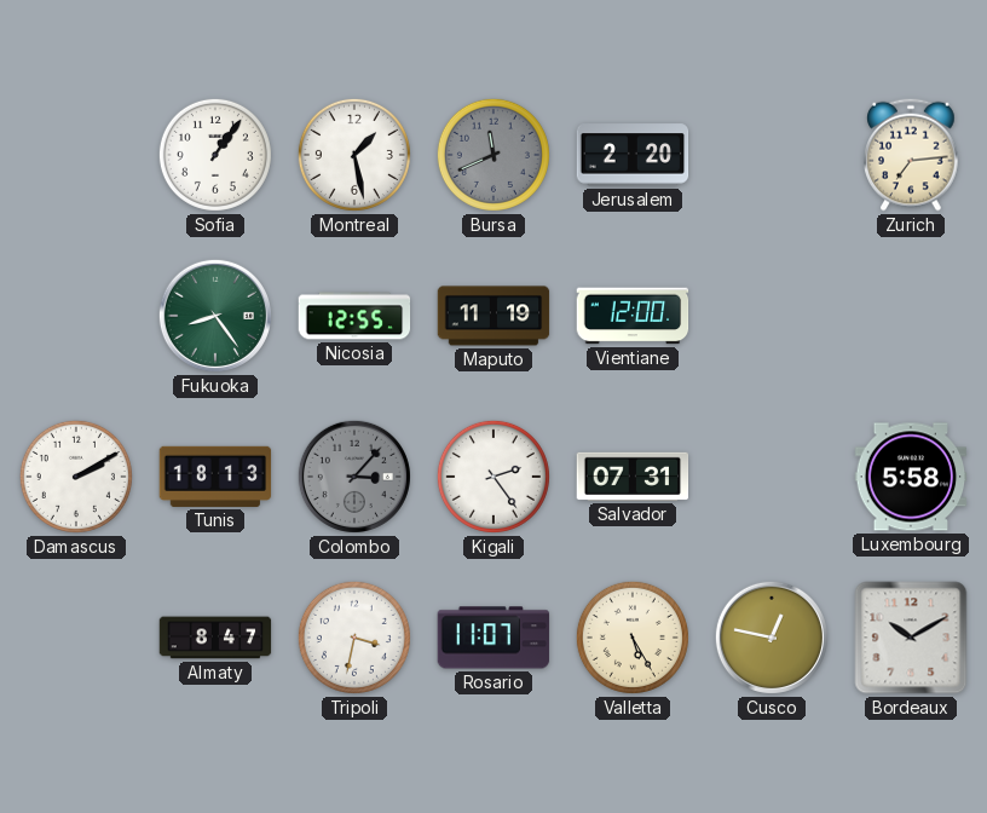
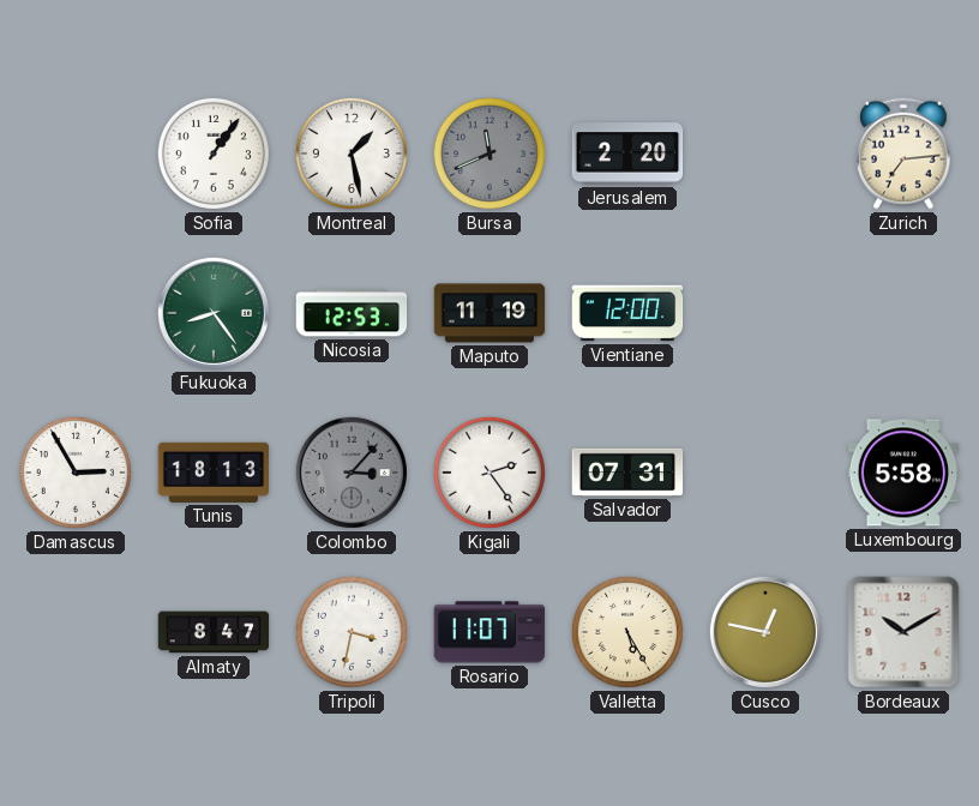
Nicosia: 12:55 -> 12:53 (352, 313)
Damascus: 2:10 -> 2:55 (76, 473)
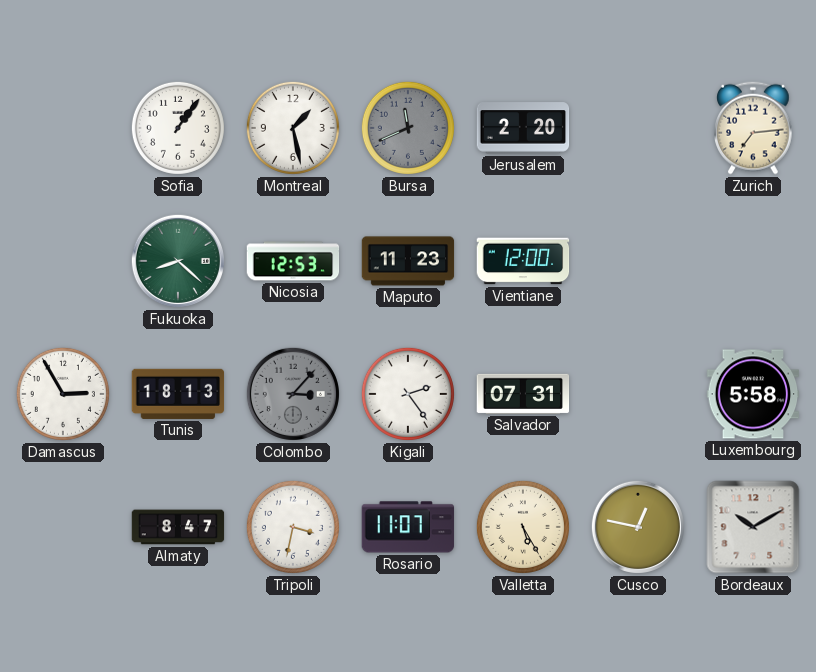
Fukuoka: 8:24 -> 8:22 (178, 261)
Maputo: 11:19 -> 11:23 (408, 261)
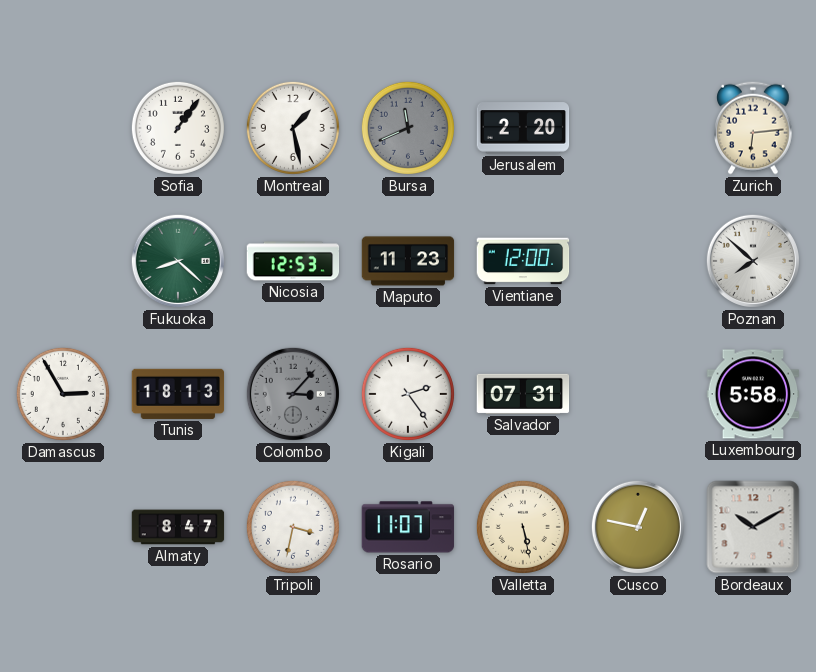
Zurich: 7:14 -> 6:14 (753, 128)
Poznan: none -> 7:52 (753, 261)
Valletta: 5:25 -> 5:28 (523, 527)
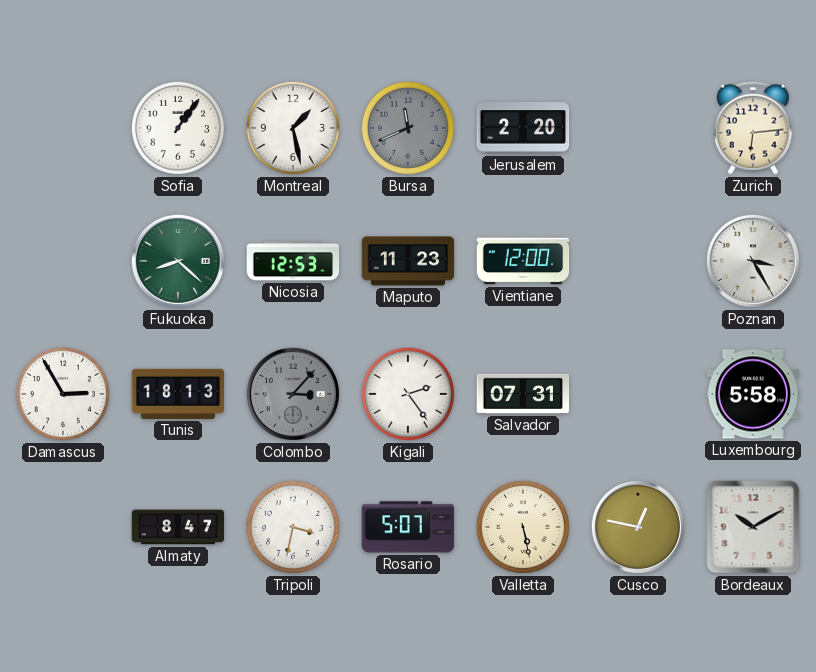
Poznan: 7:52 -> 3:25 (753, 261)
Rosario: 11:07 -> 5:07 (408, 527)
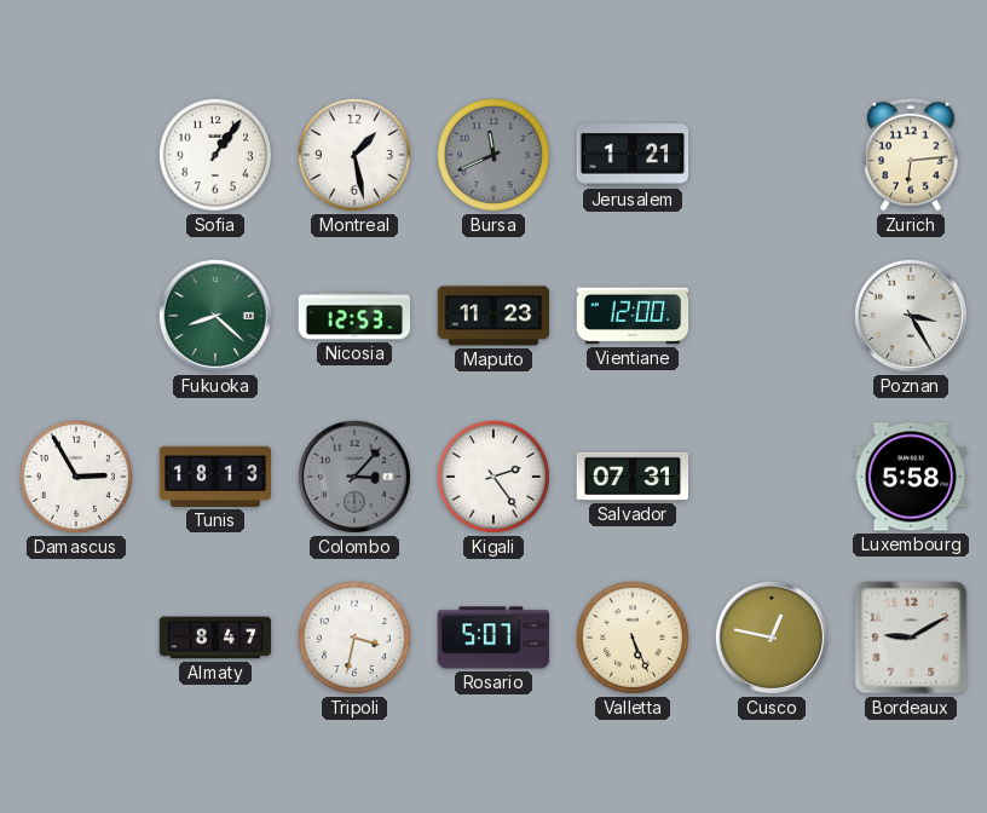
Jerusalem: 2:20 -> 1:21 (633, 155)
Valletta: 5:28 -> 5:26 (633, 638)
Bordeaux: 10:10 -> 9:10 (911, 638)
